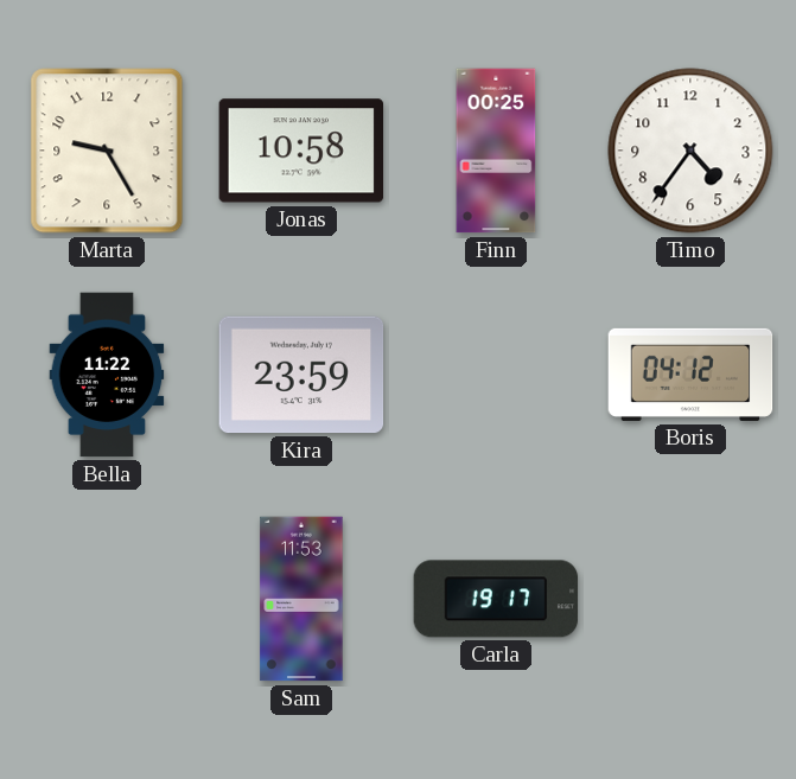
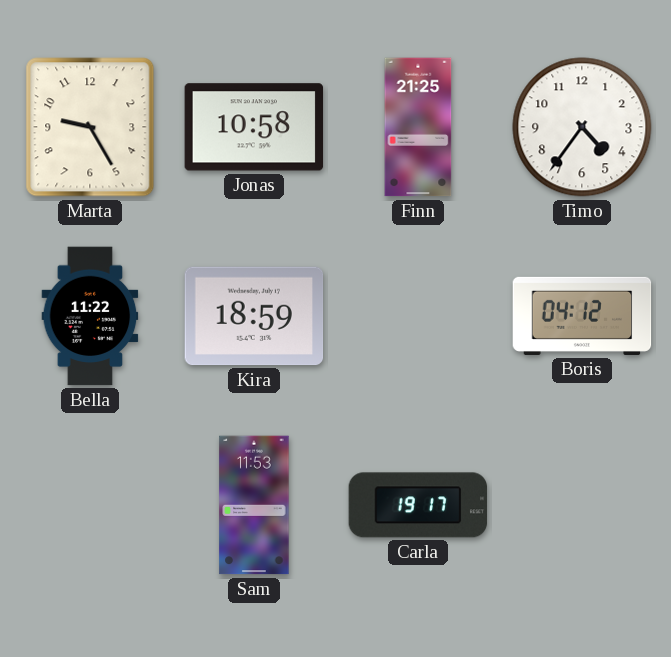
Finn: 00:25 -> 21:25 (418, 127)
Kira: 23:59 -> 18:59 (254, 316)
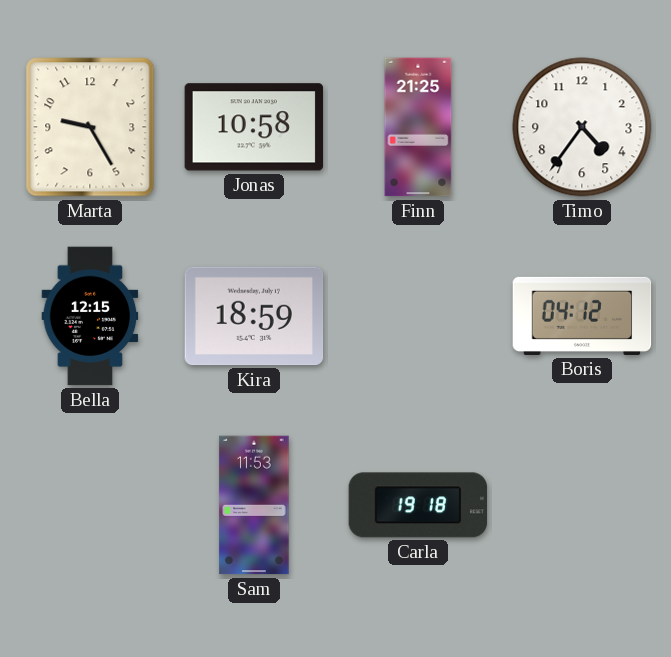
Bella: 11:22 -> 12:15 (90, 316)
Carla: 19:17 -> 19:18 (418, 505)
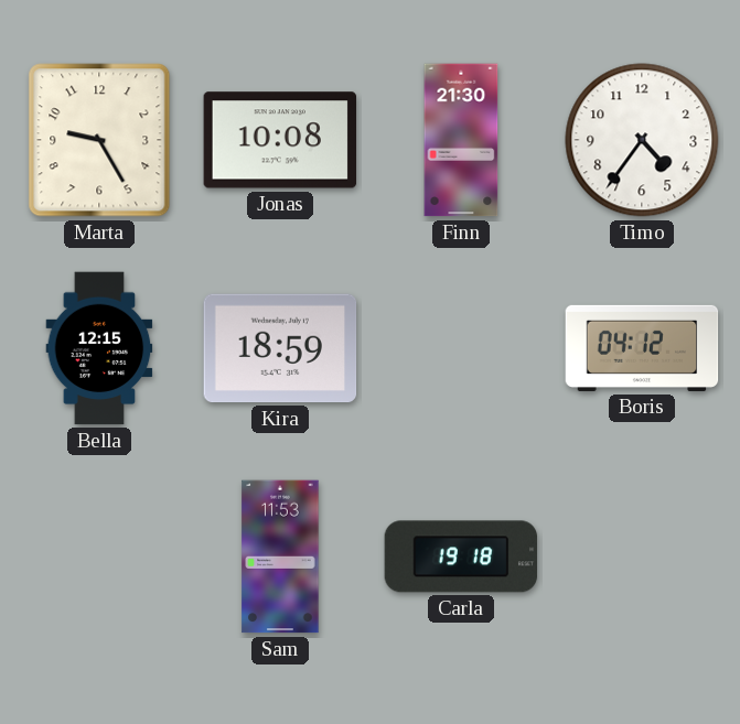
Jonas: 10:58 -> 10:08 (280, 140)
Finn: 21:25 -> 21:30 (461, 140)
